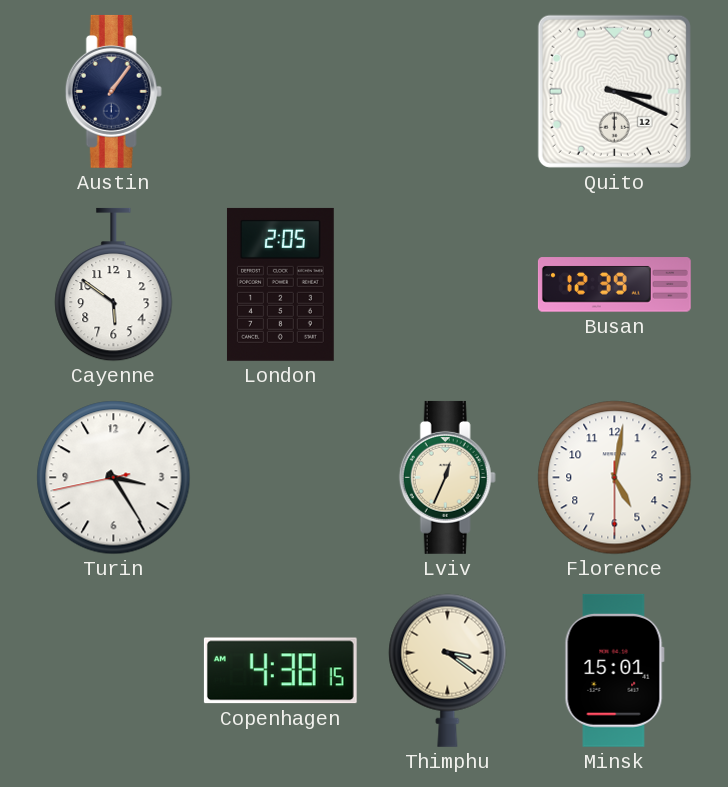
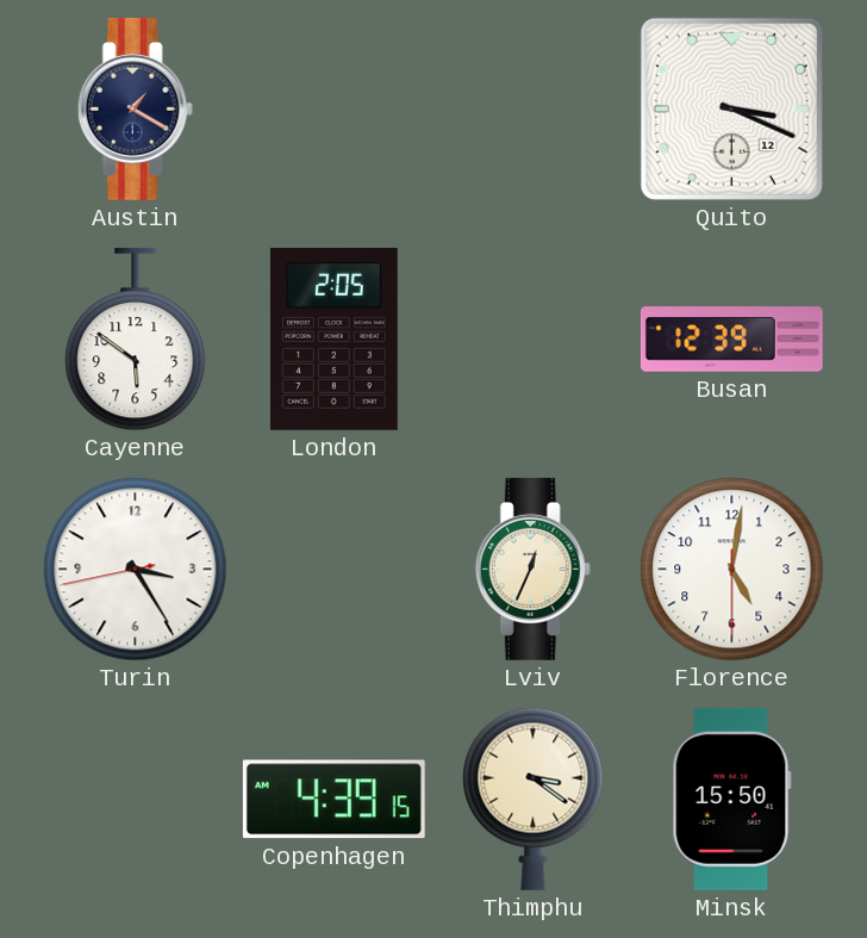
Austin: 1:06 -> 1:20 (135, 108)
Copenhagen: 4:38 -> 4:39 (333, 800)
Minsk: 15:01 -> 15:50 (731, 799)
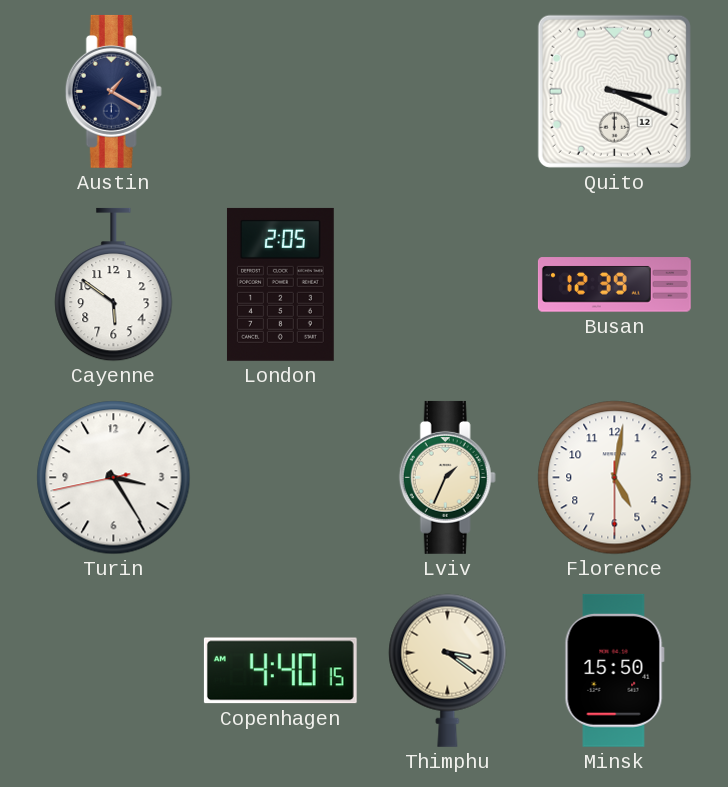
Lviv: 12:34 -> 1:34 (447, 477)
Copenhagen: 4:39 -> 4:40 (280, 671)
